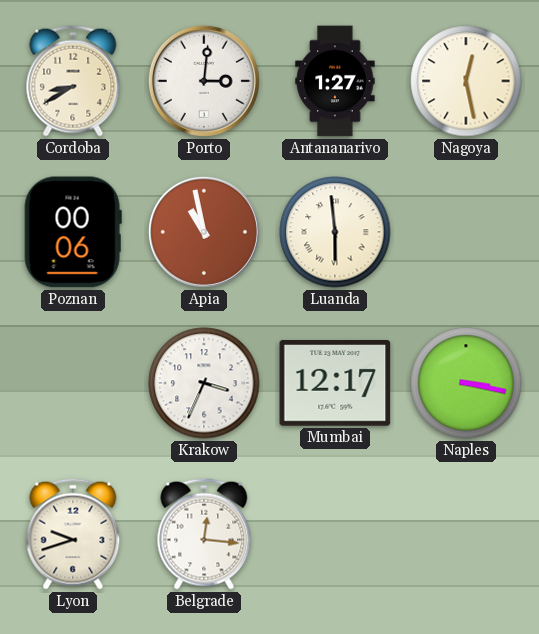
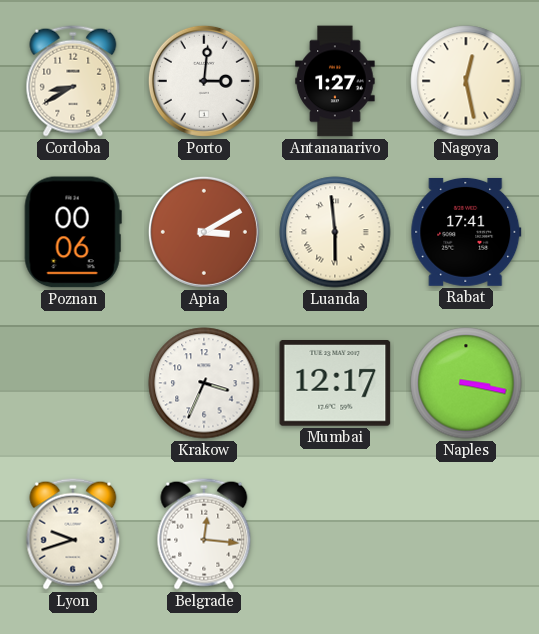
Apia: 10:58 -> 3:10 (204, 232)
Rabat: none -> 17:41 (466, 232)
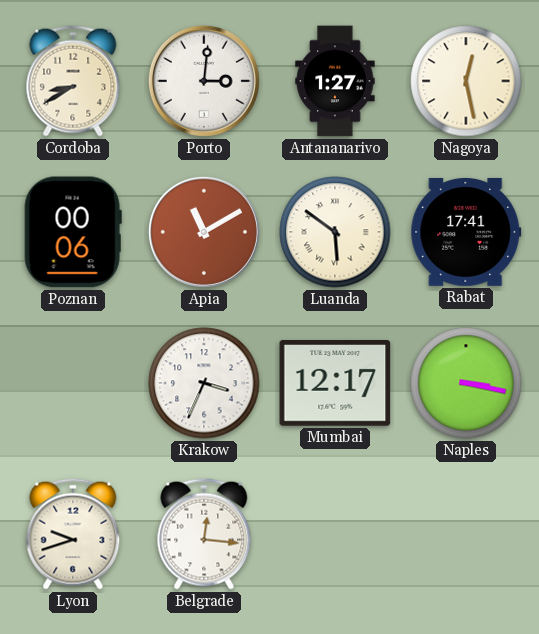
Apia: 3:10 -> 11:10 (204, 232)
Luanda: 5:59 -> 5:51 (335, 232)
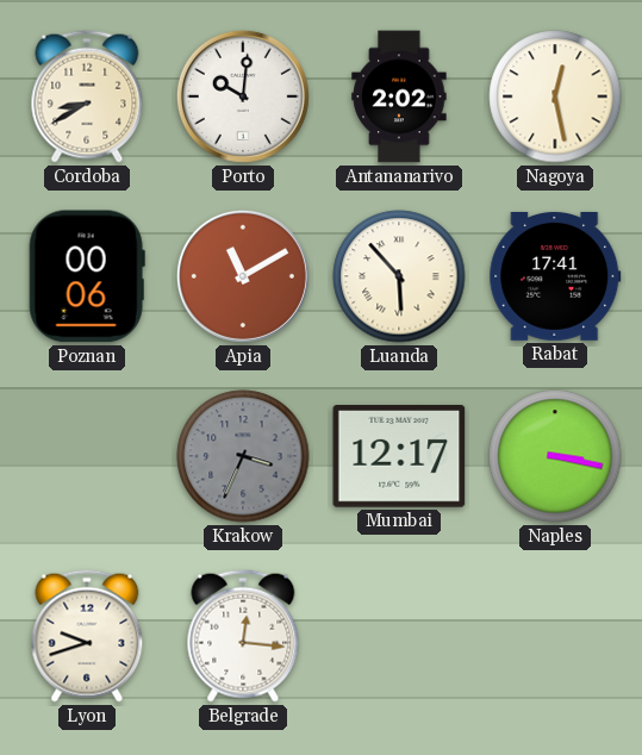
Porto: 3:01 -> 10:01 (243, 96)
Antananarivo: 1:27 -> 2:02 (399, 96)
Luanda: 5:51 -> 5:53 (399, 276)
Krakow dial: white -> grey (243, 456)
